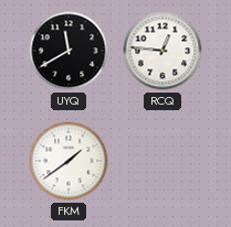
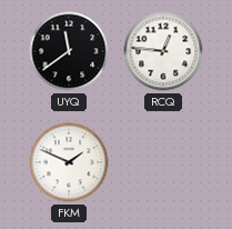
UYQ: 11:40 -> 11:39 (69, 51)
FKM: 1:39 -> 1:49 (69, 162)
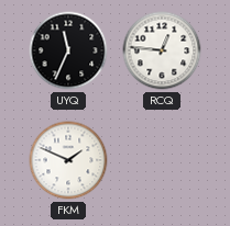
UYQ: 11:39 -> 11:34 (68, 50)
